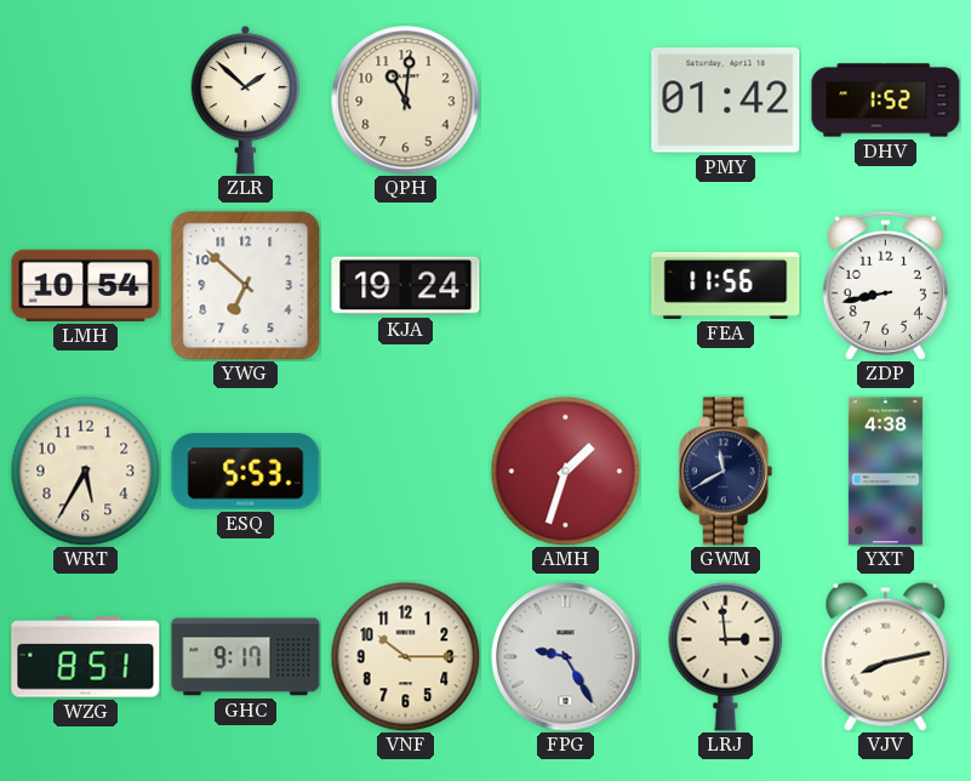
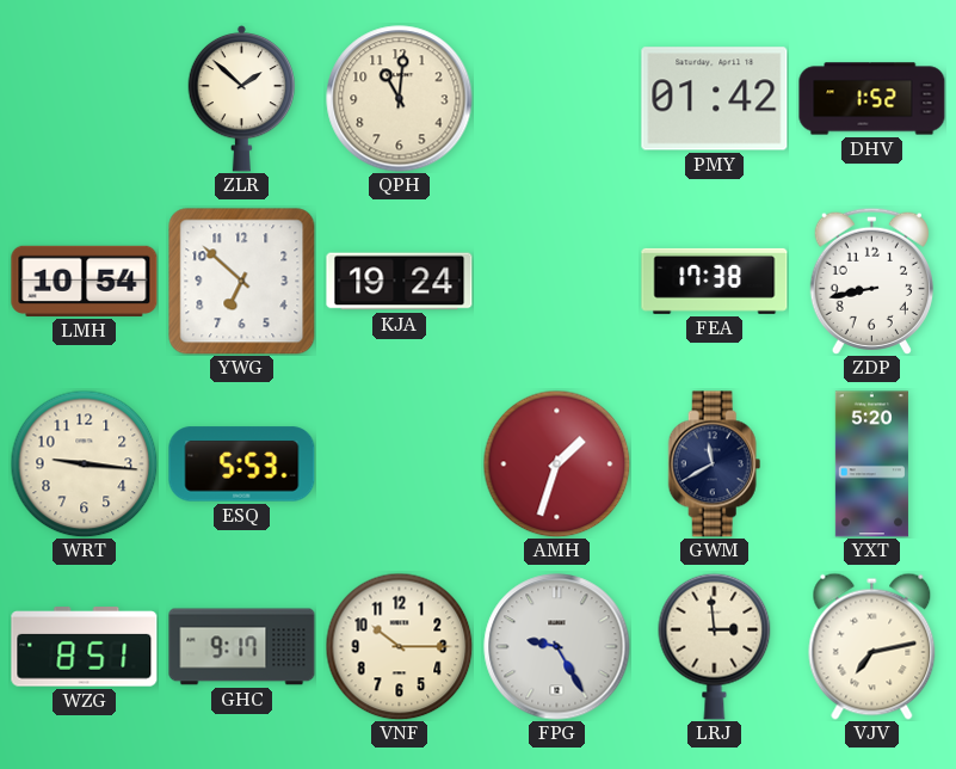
FEA: 11:56 -> 17:38 (715, 281)
WRT: 5:35 -> 9:16 (84, 463)
YXT: 4:38 -> 5:20 (871, 465)
VJV: 8:13 -> 7:13 (872, 646)
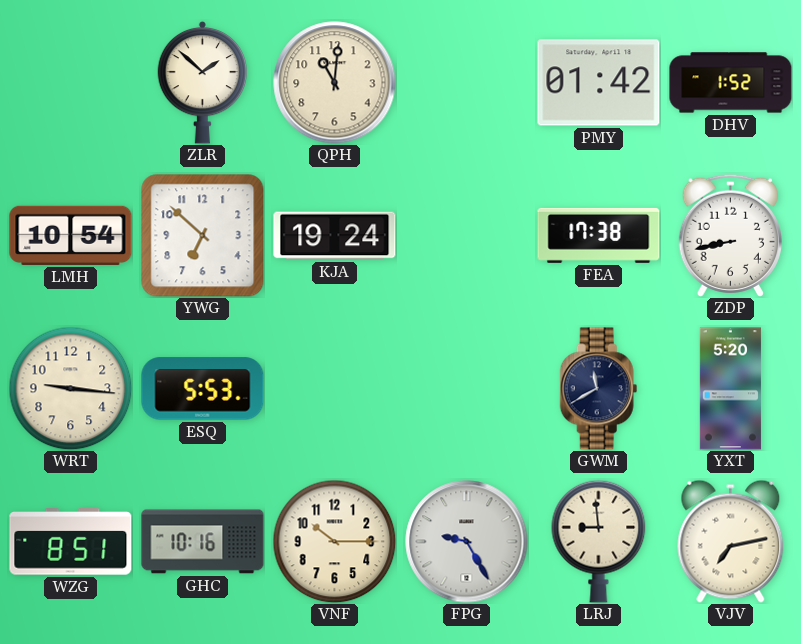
AMH: 1:33 -> none (556, 463)
GHC: 9:17 -> 10:16 (203, 542)
LRJ: 2:59 -> 8:59 (599, 541)
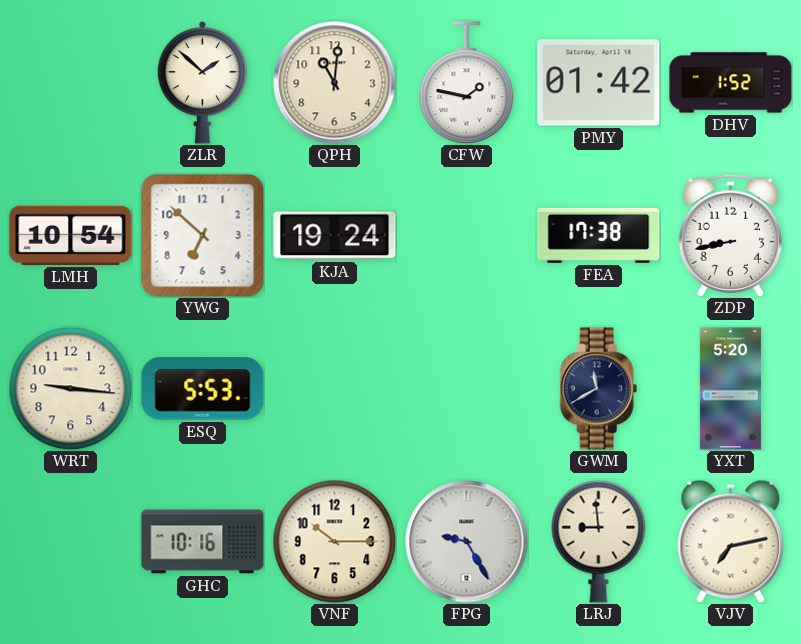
CFW: none -> 1:47 (467, 83)
WZG: 8:51 -> none (71, 542)
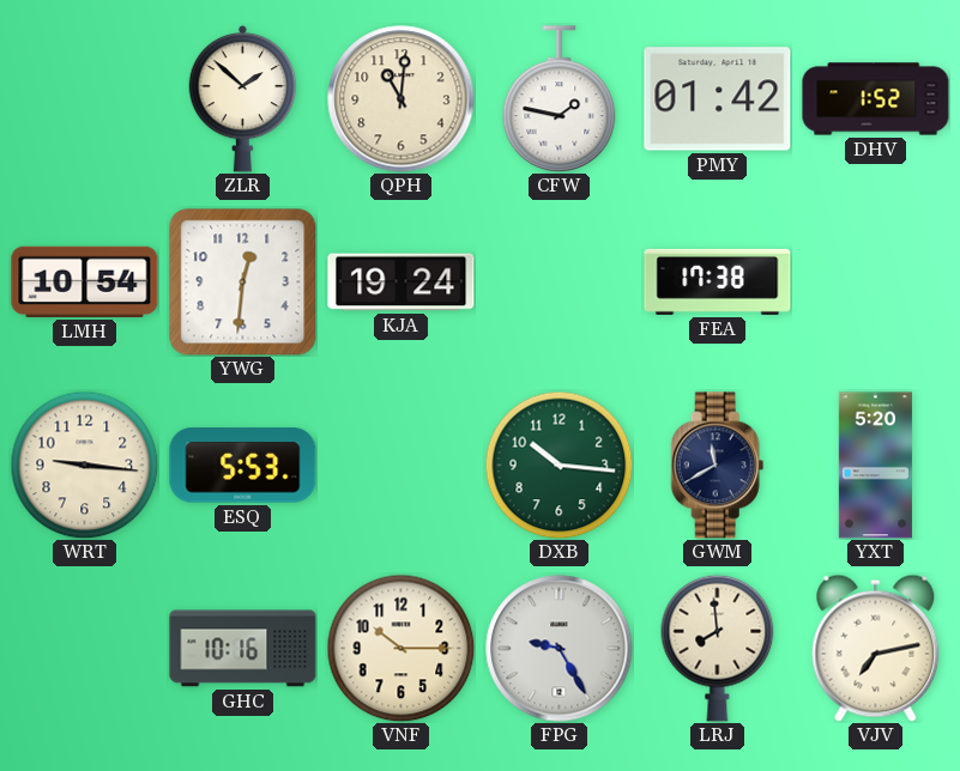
YWG: 6:52 -> 12:31 (243, 283)
ZDP: 8:43 -> none (730, 235)
DXB: none -> 10:16 (559, 465)
LRJ: 8:59 -> 7:59 (718, 648)
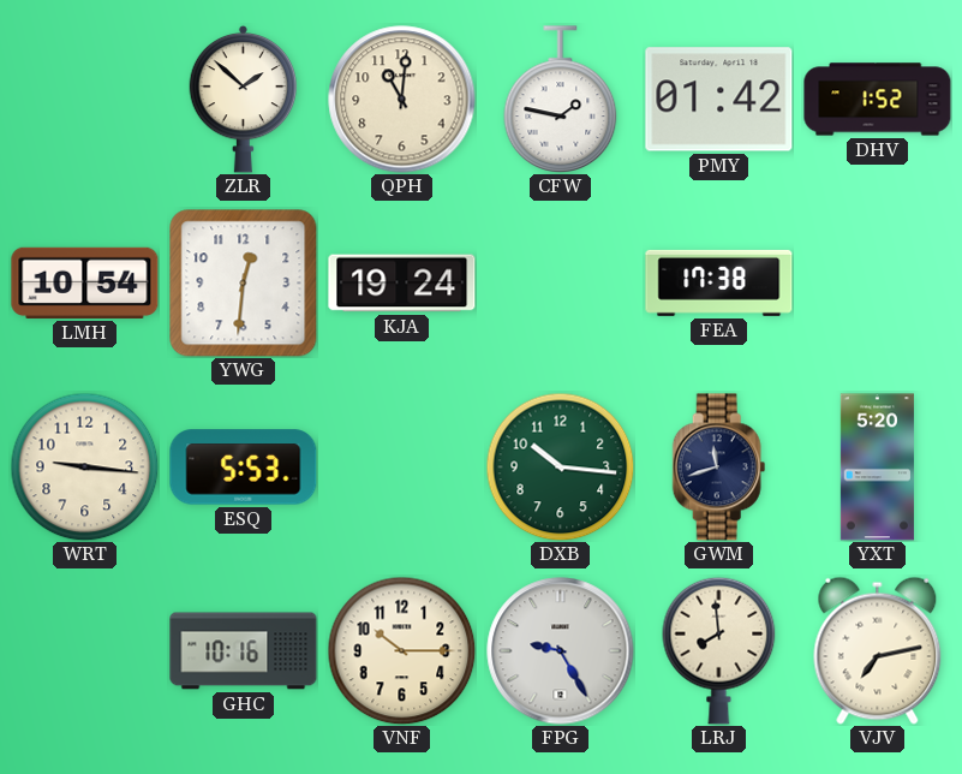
GWM: 11:40 -> 11:42 (719, 468)
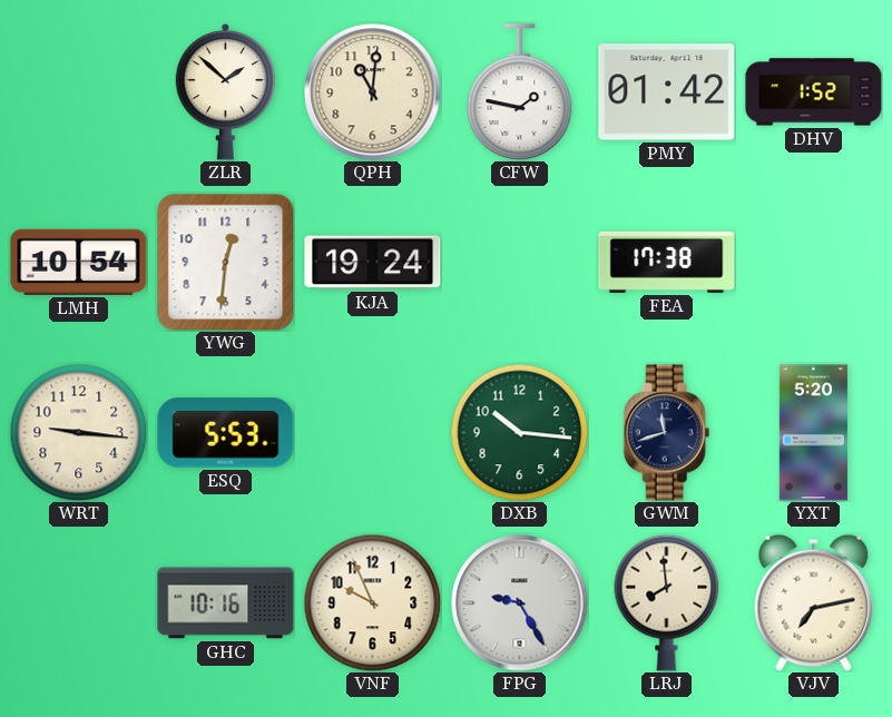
VNF: 10:15 -> 9:56 (372, 602)
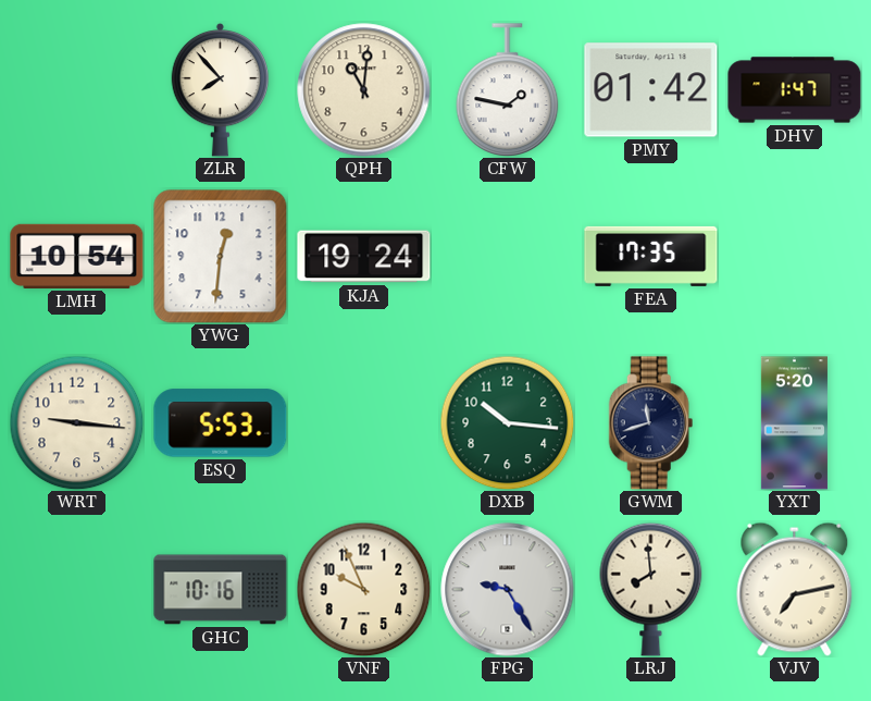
ZLR: 1:52 -> 7:53 (221, 89)
DHV: 1:52 -> 1:47 (795, 90)
FEA: 17:38 -> 17:35 (651, 256)
